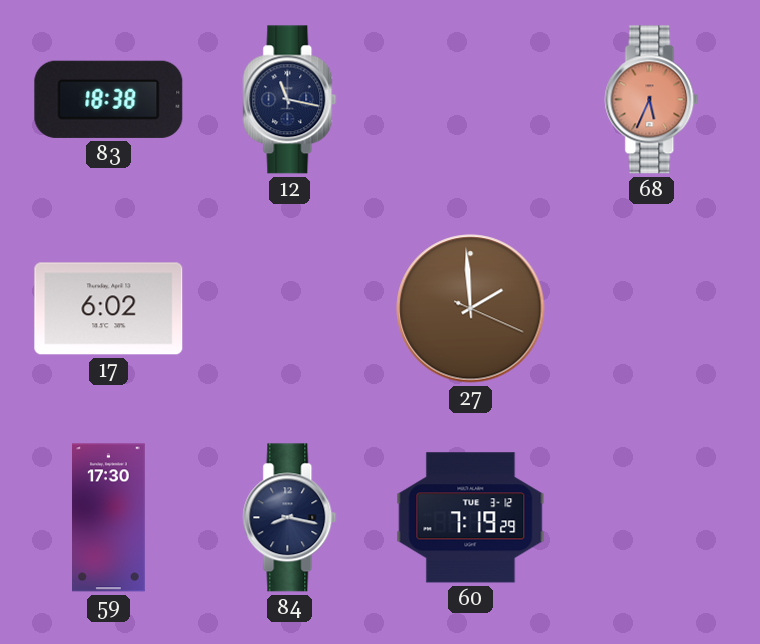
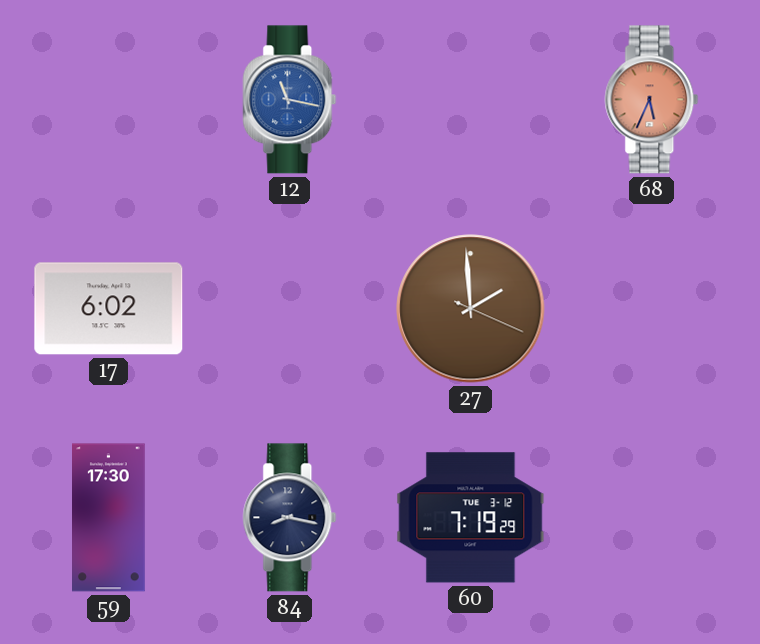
83: 18:38 -> none (109, 99)
12 dial: navy -> blue (290, 100)
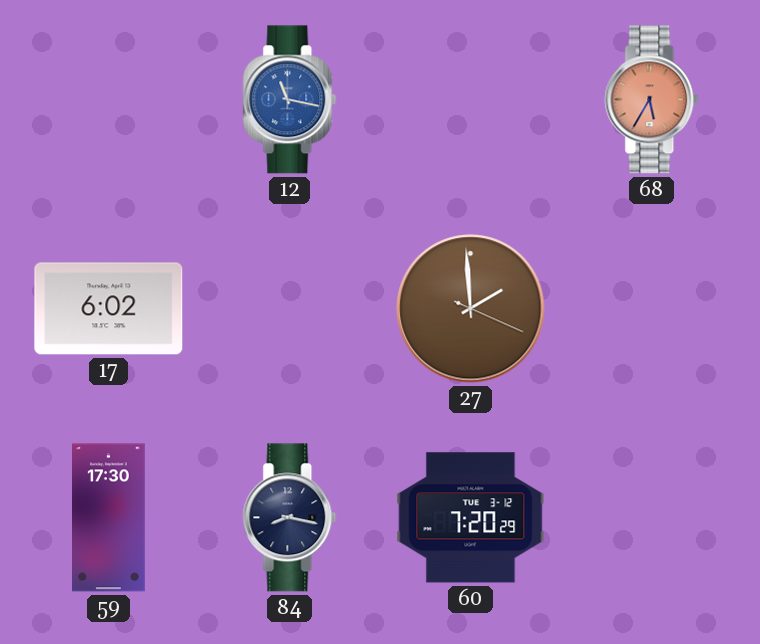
68: 5:34 -> 5:35 (652, 100)
60: 7:19 -> 7:20 (471, 518)
